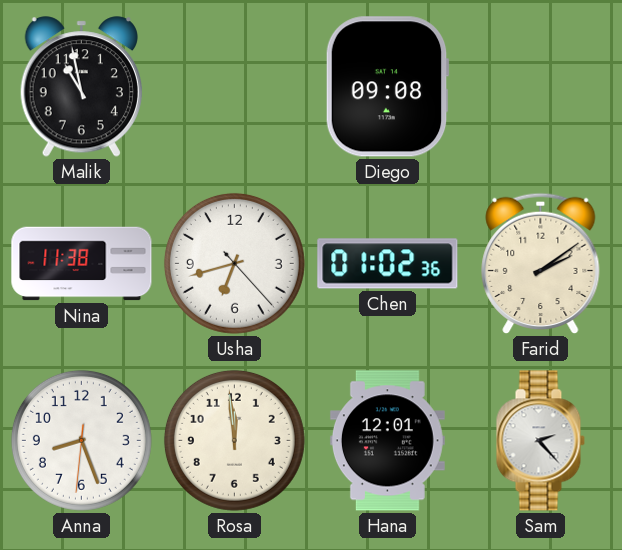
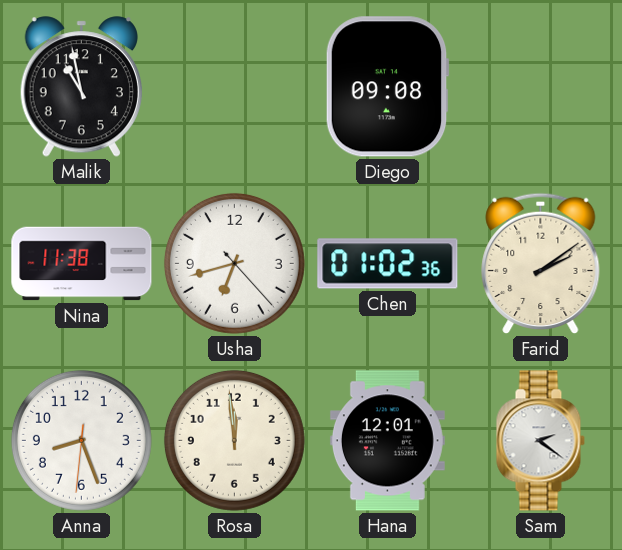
Sam: 2:23 -> 2:21 (540, 441)
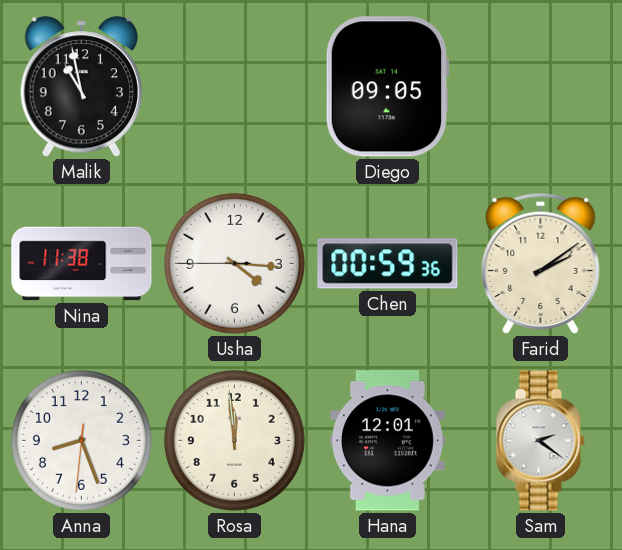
Diego: 09:08 -> 09:05 (387, 87)
Usha: 6:42 -> 4:15 (234, 263)
Chen: 01:02 -> 00:59 (388, 264)
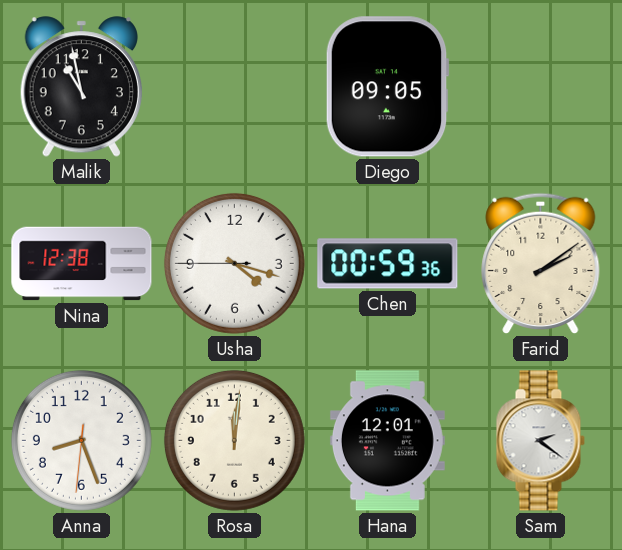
Nina: 11:38 -> 12:38 (82, 264)
Usha: 4:15 -> 4:17 (234, 263)
Rosa: 11:59 -> 12:01 (234, 440)
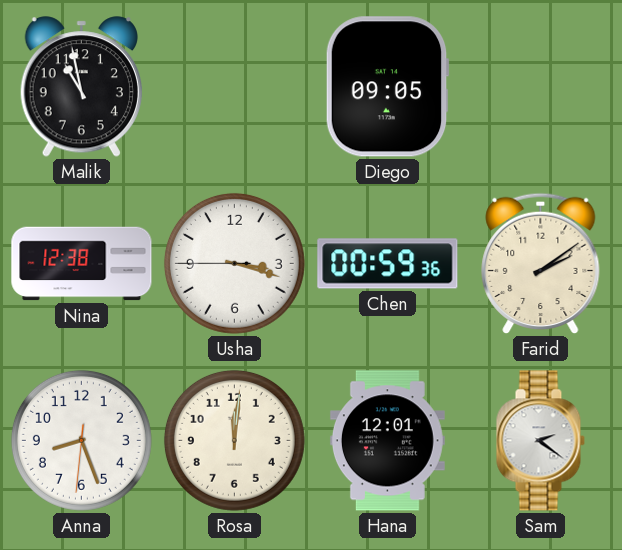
Usha: 4:17 -> 3:17 (234, 263)
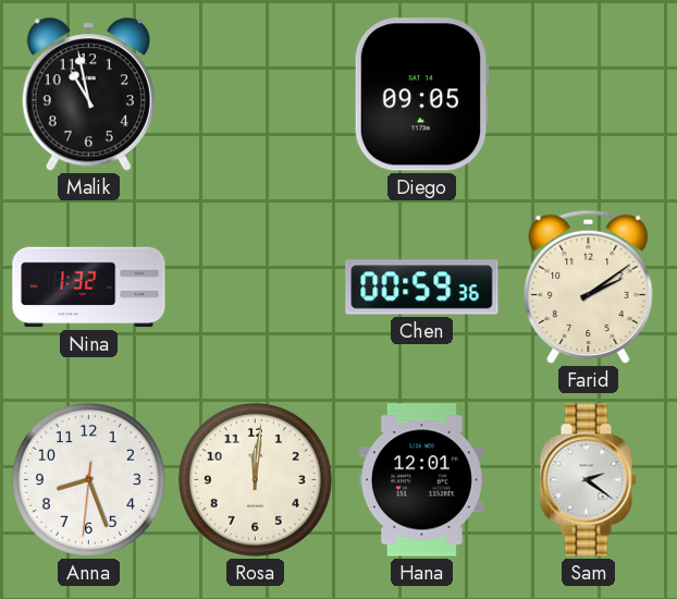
Nina: 12:38 -> 1:32 (89, 288)
Usha: 3:17 -> none (234, 263)
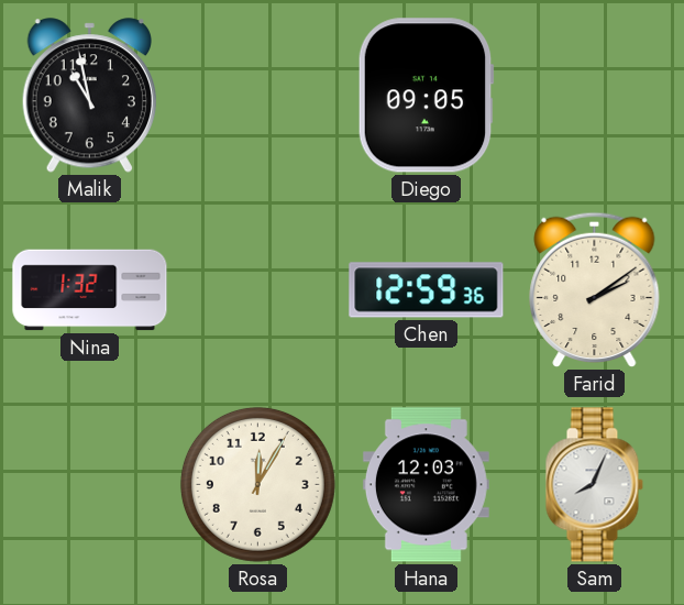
Chen: 00:59 -> 12:59 (427, 290)
Anna: 8:26 -> none (88, 479)
Rosa: 12:01 -> 12:05 (257, 484)
Hana: 12:01 -> 12:03 (426, 485)
Sam: 2:21 -> 8:04 (594, 485)
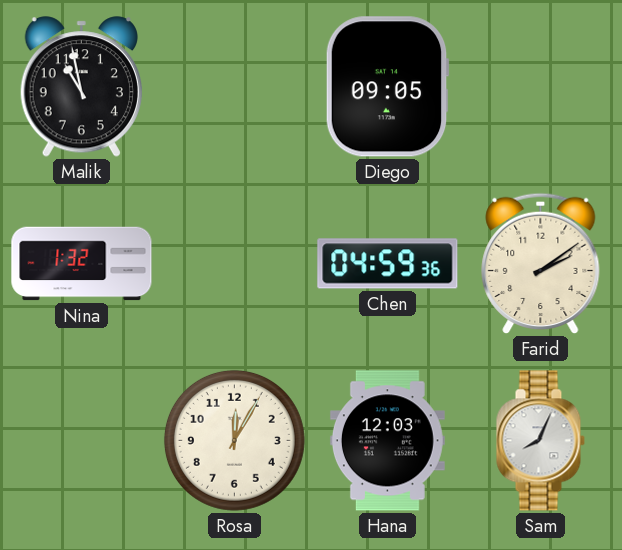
Chen: 12:59 -> 04:59 (388, 264)
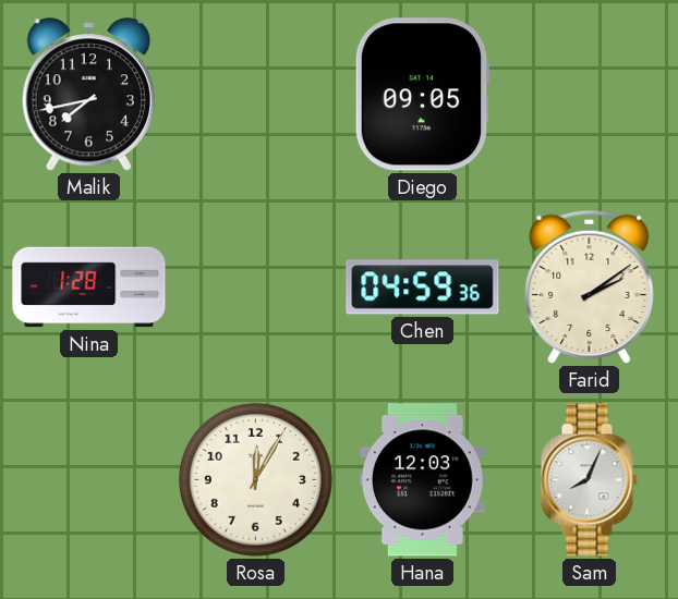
Malik: 10:58 -> 7:43 (88, 95)
Nina: 1:32 -> 1:28 (89, 288)
